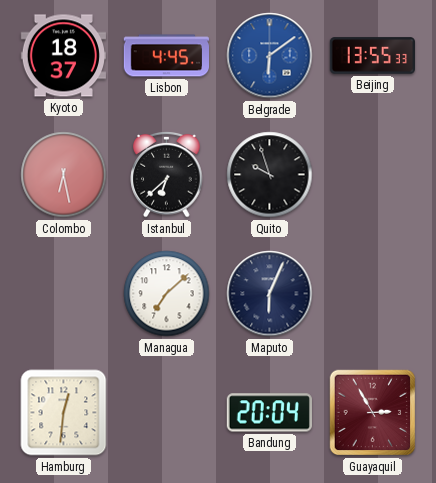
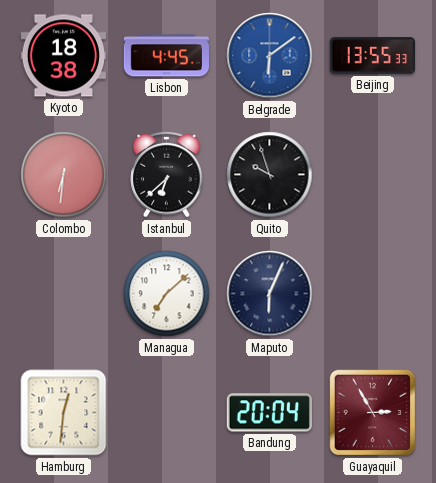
Kyoto: 18:37 -> 18:38 (63, 56)
Colombo: 6:28 -> 6:31 (64, 175)
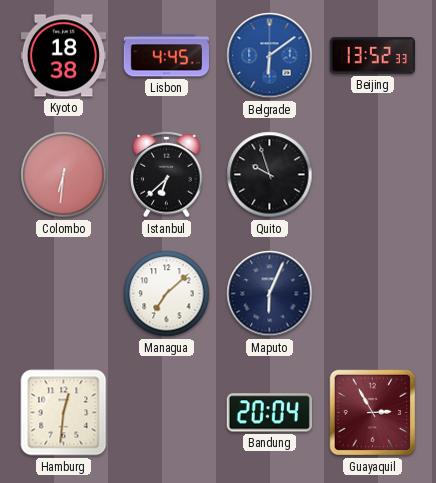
Beijing: 13:55 -> 13:52 (372, 56)
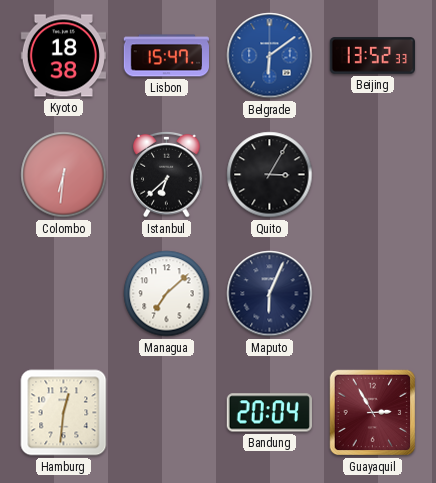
Lisbon: 4:45 -> 15:47 (166, 56)
Quito: 9:57 -> 3:05 (270, 175)
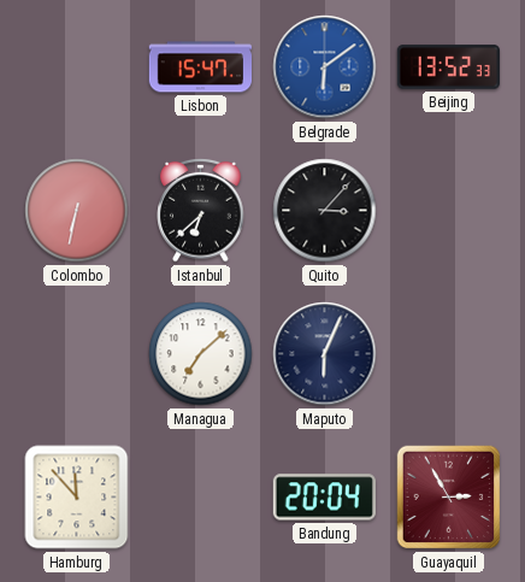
Kyoto: 18:38 -> none (63, 56)
Colombo: 6:31 -> 6:32 (77, 211)
Quito: 3:05 -> 3:07 (325, 211)
Hamburg: 12:31 -> 11:53 (77, 498)
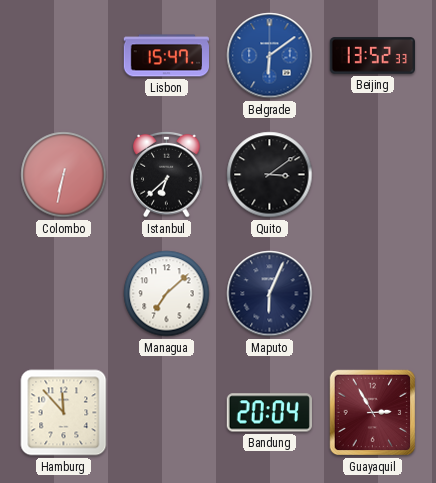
Quito: 3:07 -> 3:09 (270, 175)
